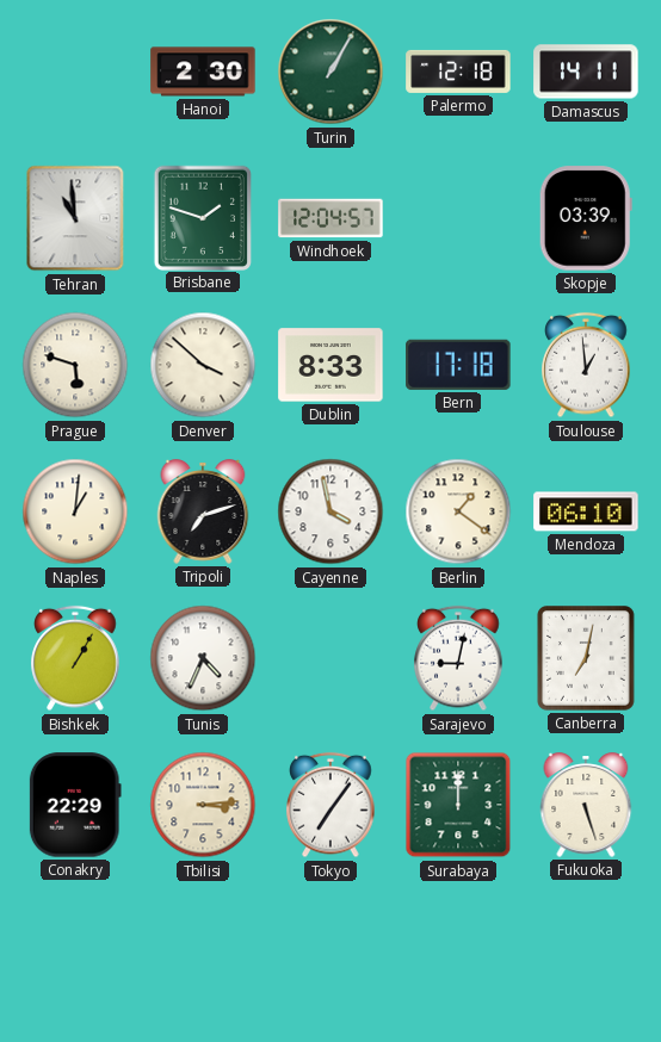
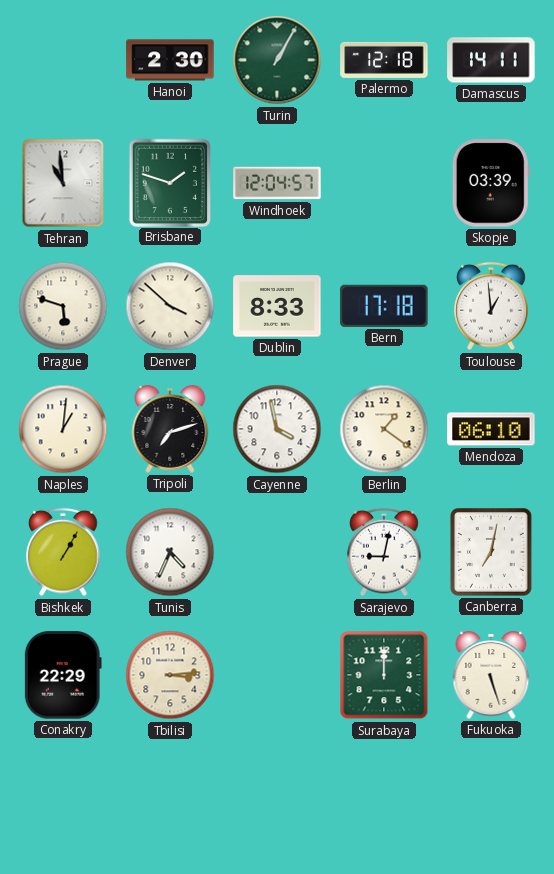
Tokyo: 7:06 -> none (330, 805)
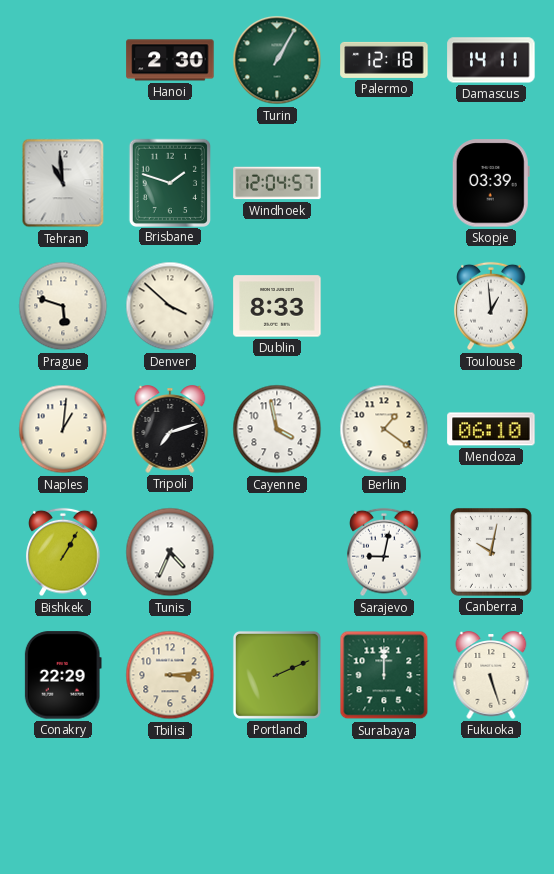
Bern: 17:18 -> none (384, 306)
Canberra: 7:02 -> 10:02 (492, 553)
Portland: none -> 2:11 (277, 675)
